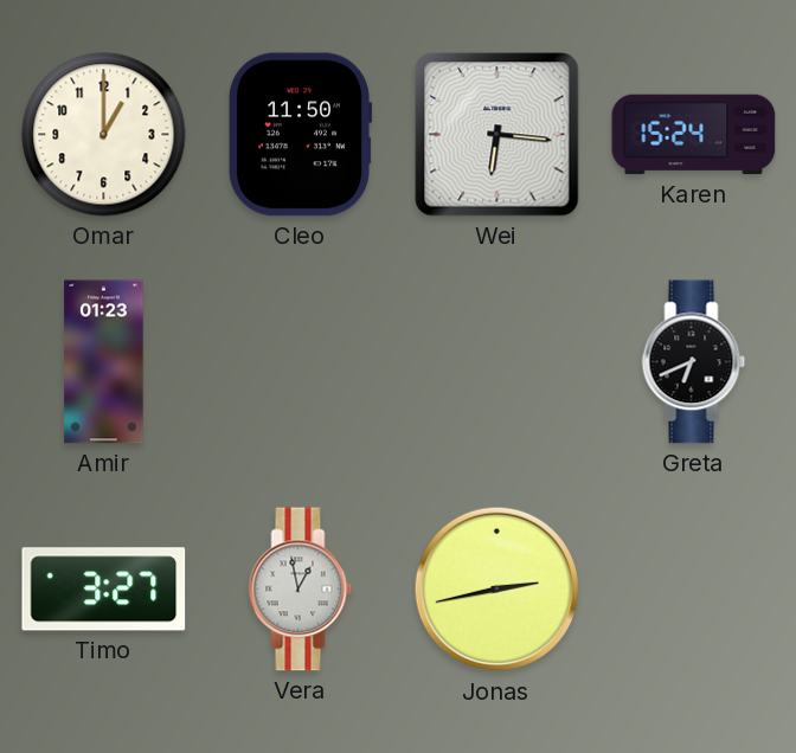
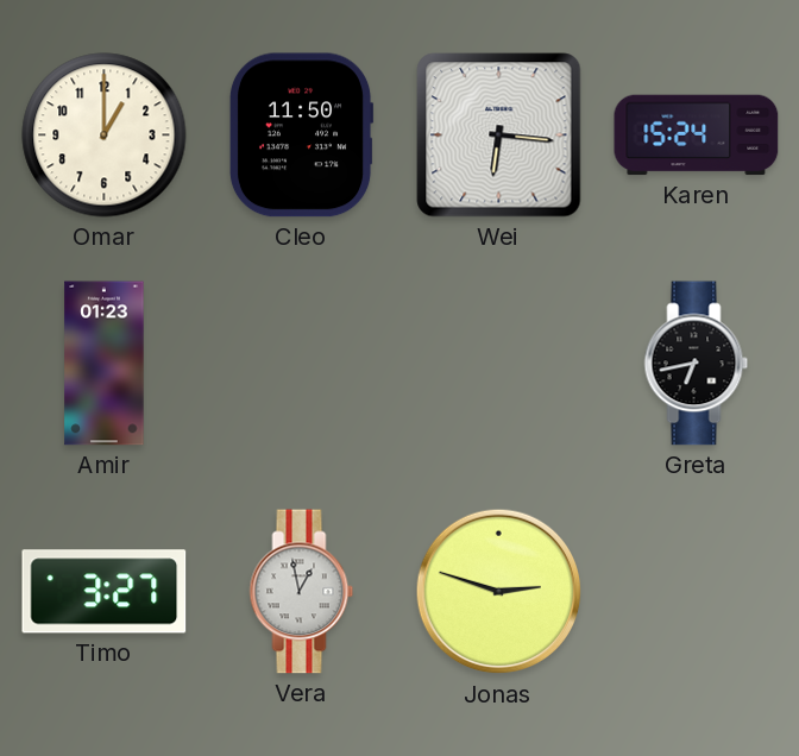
Greta: 6:41 -> 6:43 (697, 364)
Jonas: 2:43 -> 2:48 (499, 592)
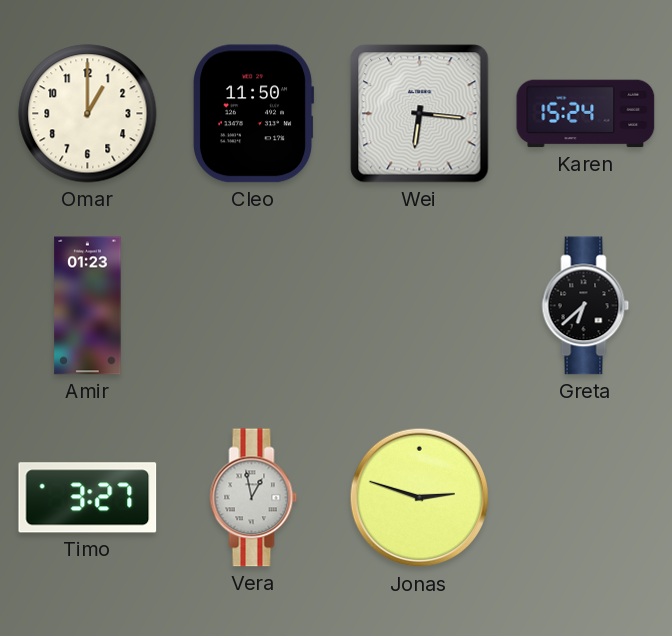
Greta: 6:43 -> 6:38 (586, 306)
